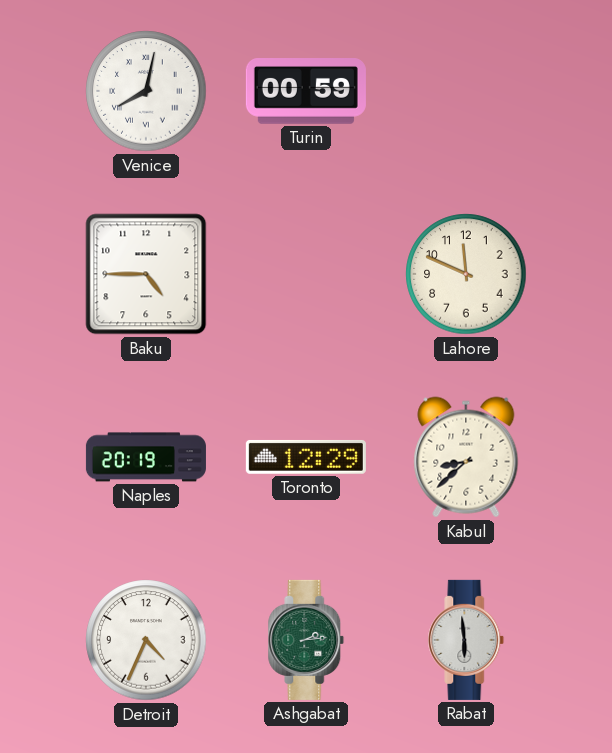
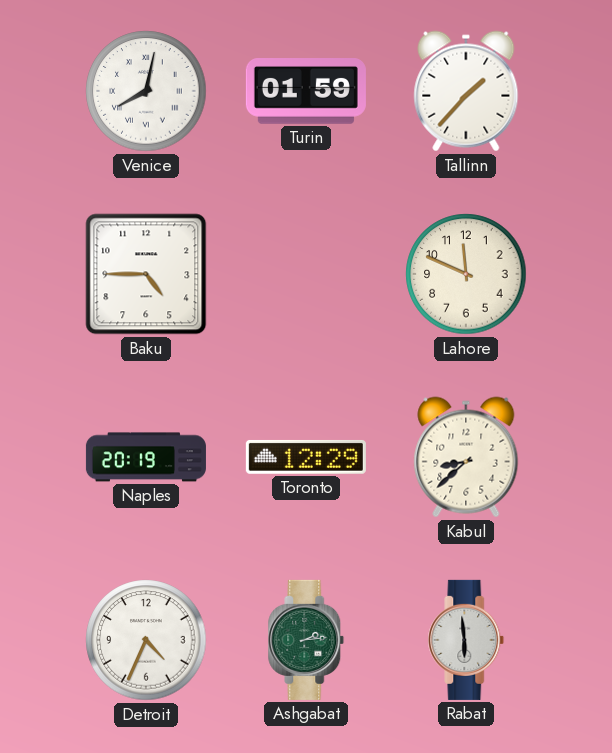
Turin: 00:59 -> 01:59 (306, 92)
Tallinn: none -> 1:37 (466, 91)
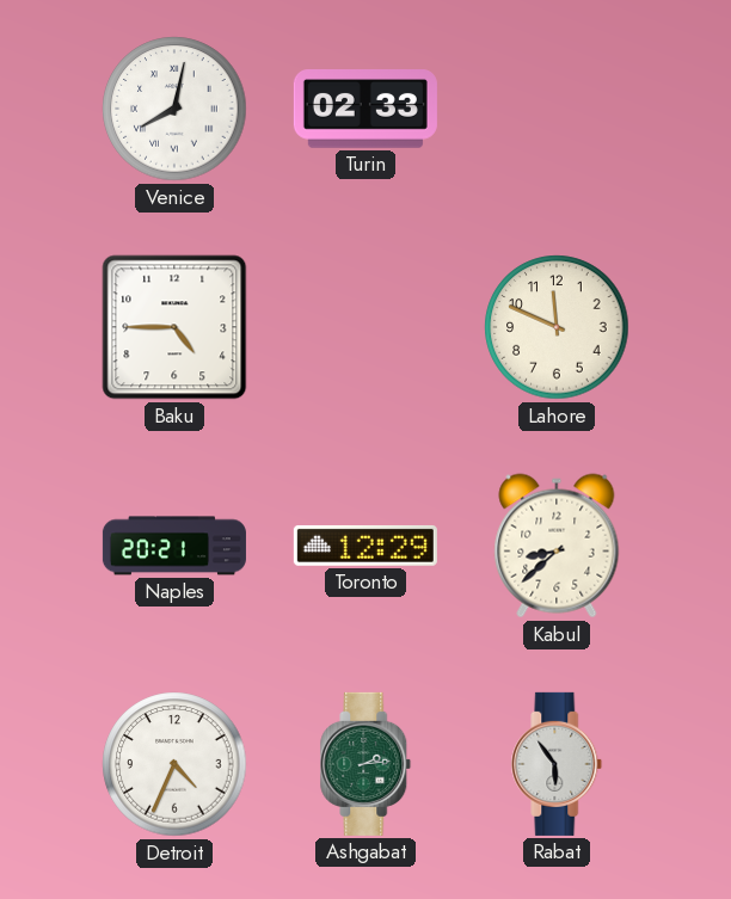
Turin: 01:59 -> 02:33 (365, 110)
Tallinn: 1:37 -> none (466, 91)
Naples: 20:19 -> 20:21 (174, 546)
Rabat: 5:59 -> 5:54 (557, 764)
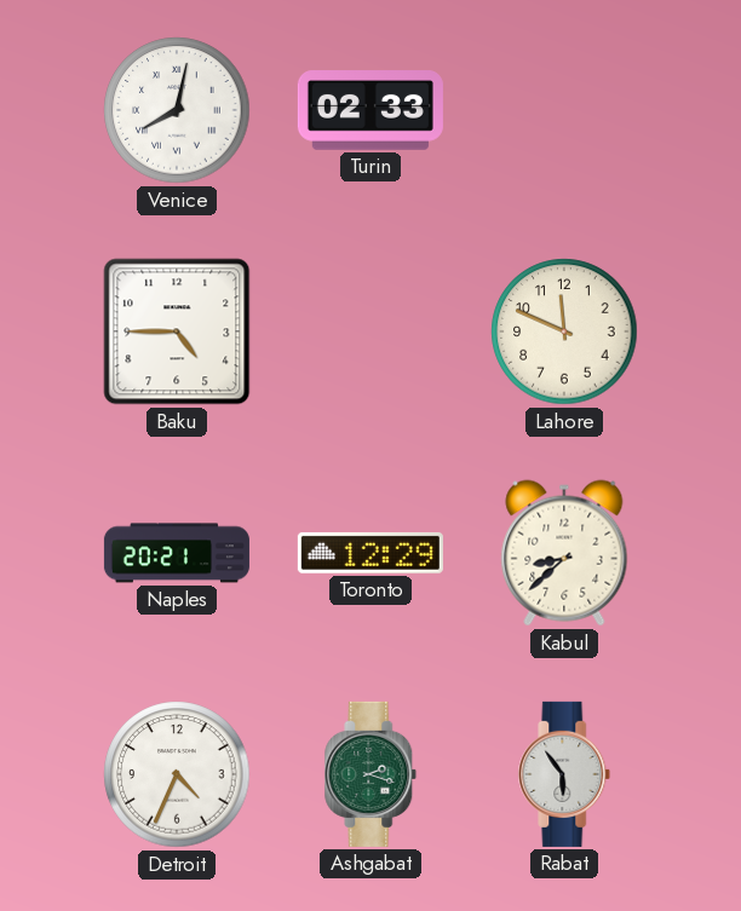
Ashgabat: 2:14 -> 2:18 (370, 774)
